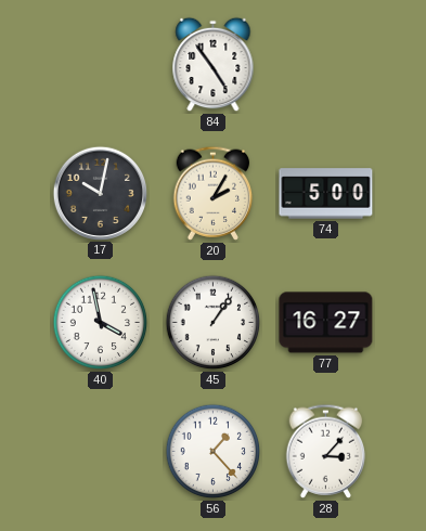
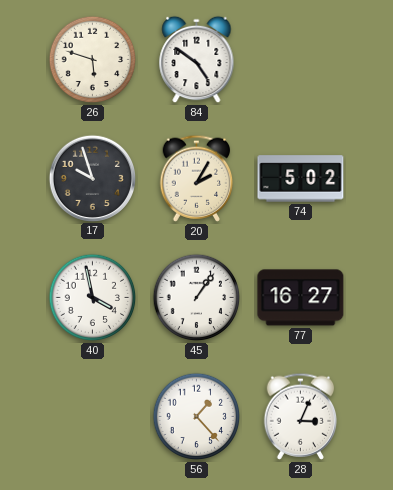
26: none -> 5:48 (93, 60)
84: 4:54 -> 4:51 (197, 60)
17: 10:02 -> 9:57 (92, 178)
74: 5:00 -> 5:02 (301, 179)
28: 3:07 -> 3:04 (301, 416)
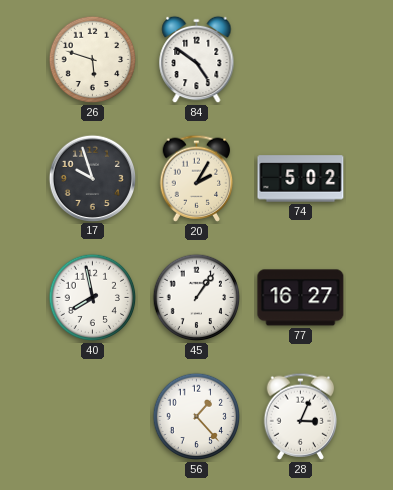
40: 3:58 -> 7:58 (93, 298)
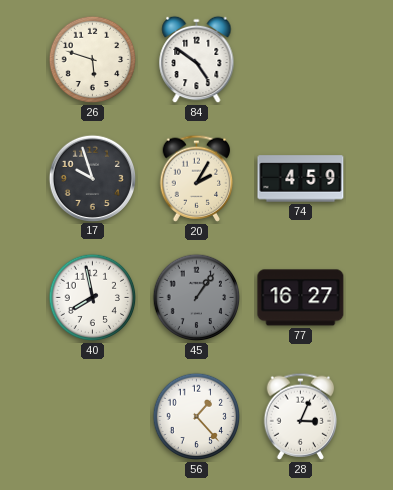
74: 5:02 -> 4:59 (301, 179)
45 dial: white -> grey (197, 298)
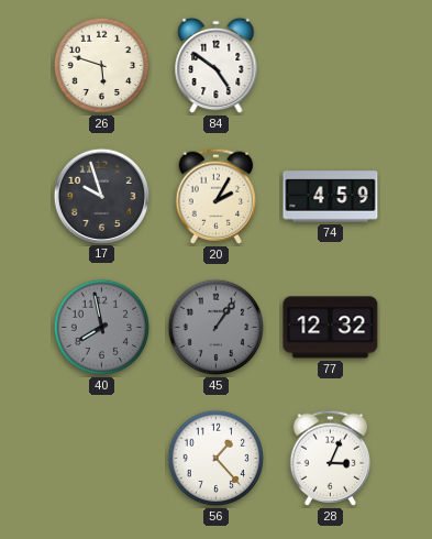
40 dial: white -> grey (102, 328)
77: 16:27 -> 12:32 (331, 328)
